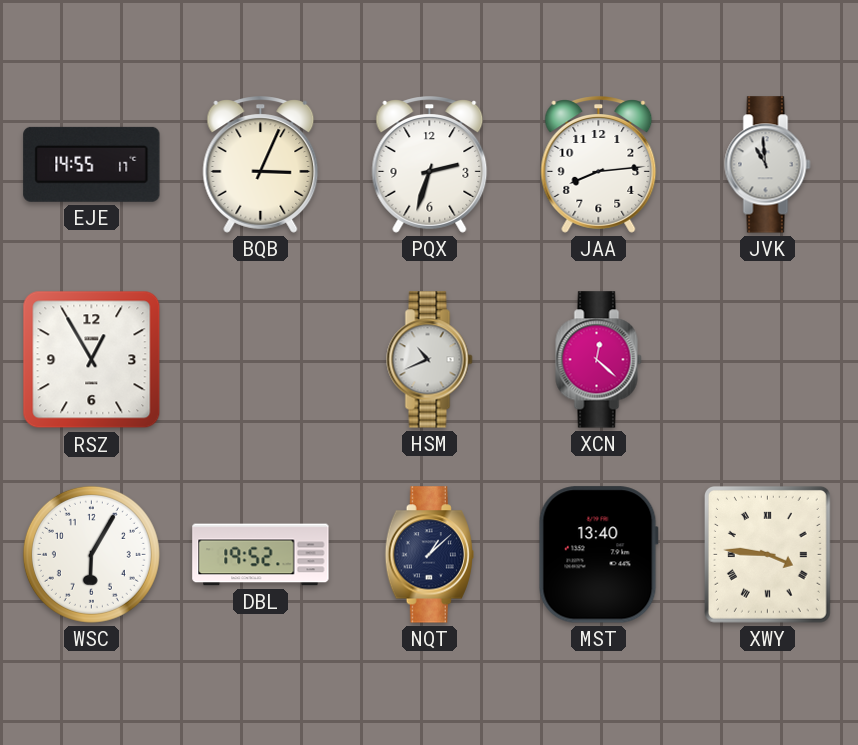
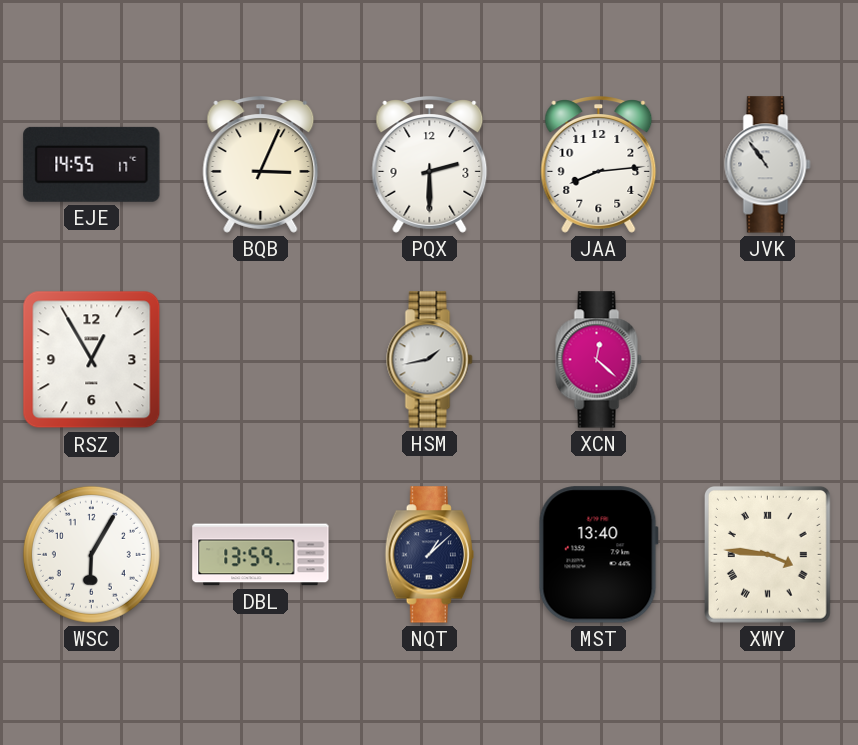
PQX: 2:33 -> 2:30 (430, 165)
JVK: 10:59 -> 10:54 (768, 165)
HSM: 10:41 -> 1:43 (430, 360)
DBL: 19:52 -> 13:59 (261, 555)
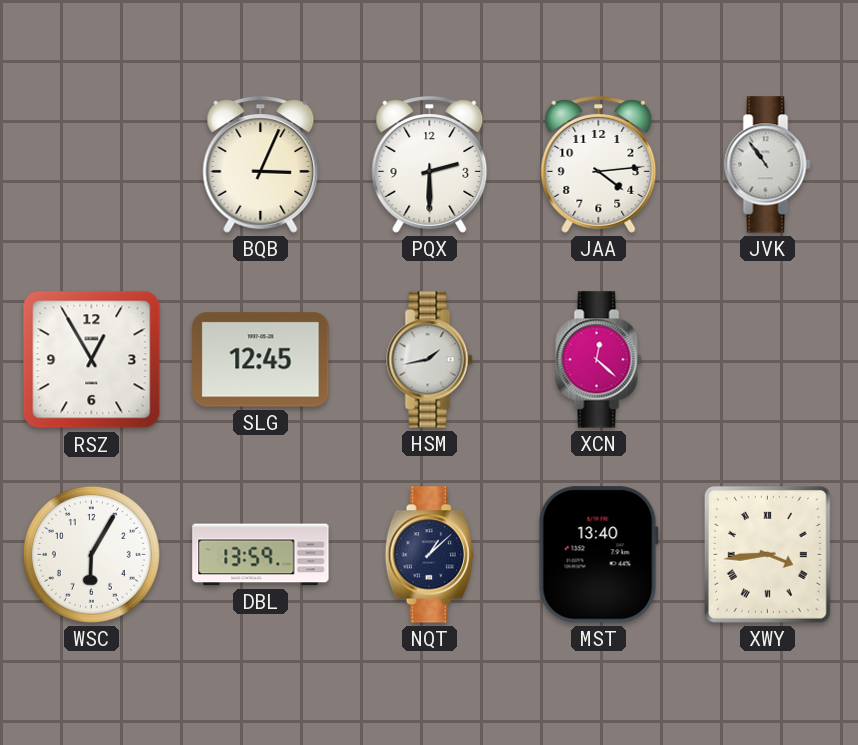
EJE: 14:55 -> none (92, 164)
JAA: 8:14 -> 4:14 (599, 165)
SLG: none -> 12:45 (261, 360)
XWY: 3:46 -> 3:44 (767, 554)
